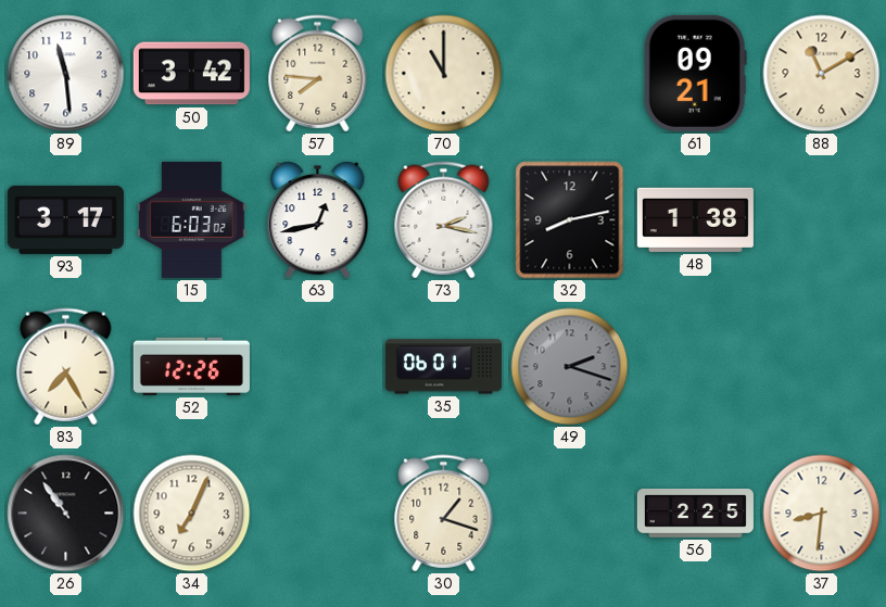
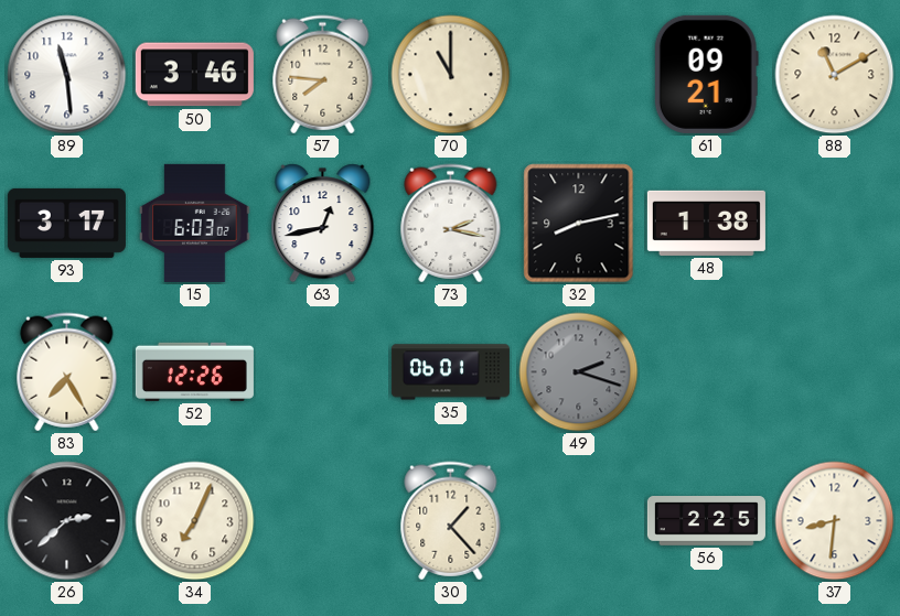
50: 3:42 -> 3:46 (194, 75)
26: 10:54 -> 2:38 (67, 521)
30: 1:18 -> 1:23 (451, 521)
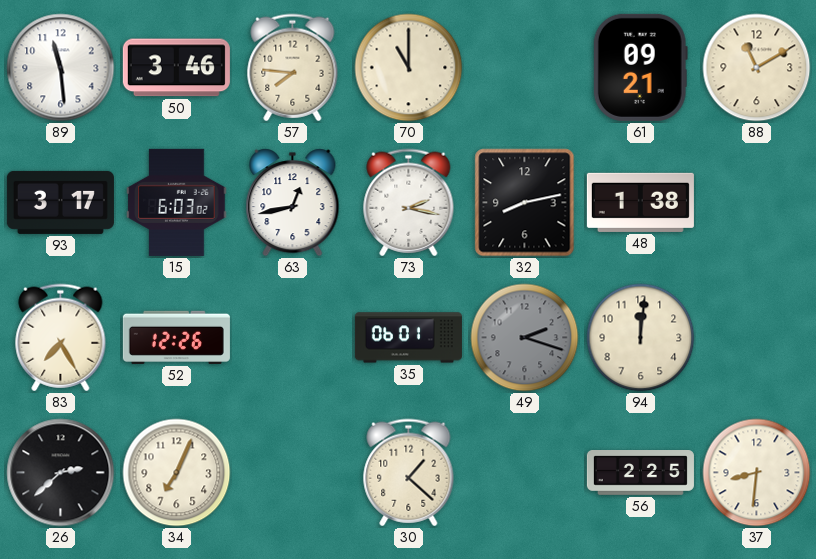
94: none -> 12:01 (641, 338)
30: 1:23 -> 1:22 (409, 473)
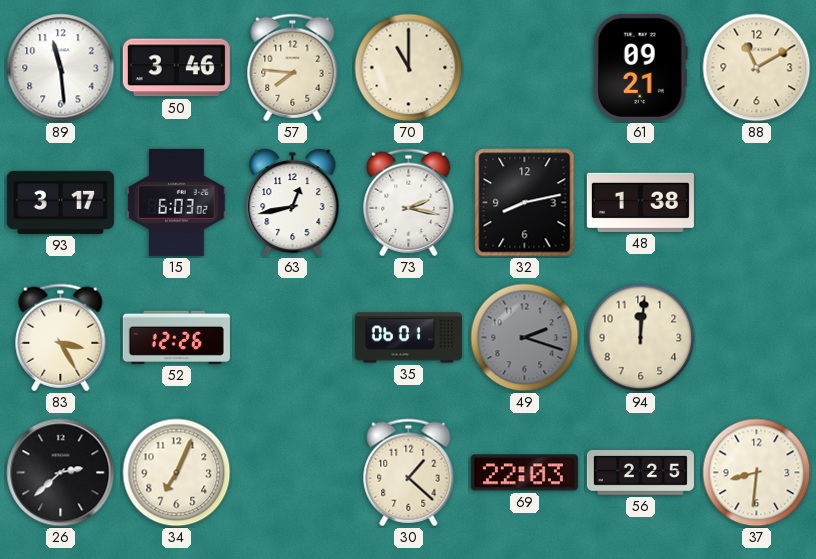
83: 7:25 -> 3:25 (61, 338)
69: none -> 22:03 (524, 473)
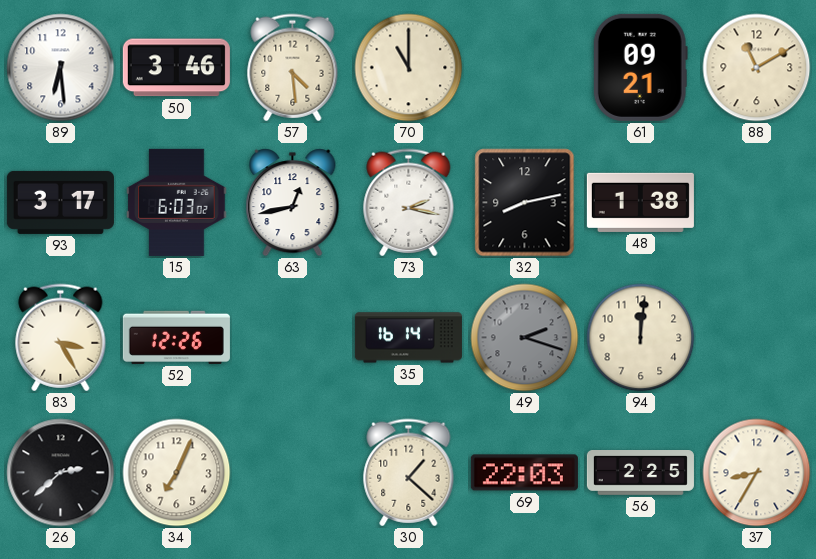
89: 11:29 -> 6:29 (61, 68)
57: 7:46 -> 4:29 (293, 68)
35: 06:01 -> 16:14 (408, 338)
37: 8:31 -> 8:35 (757, 473)
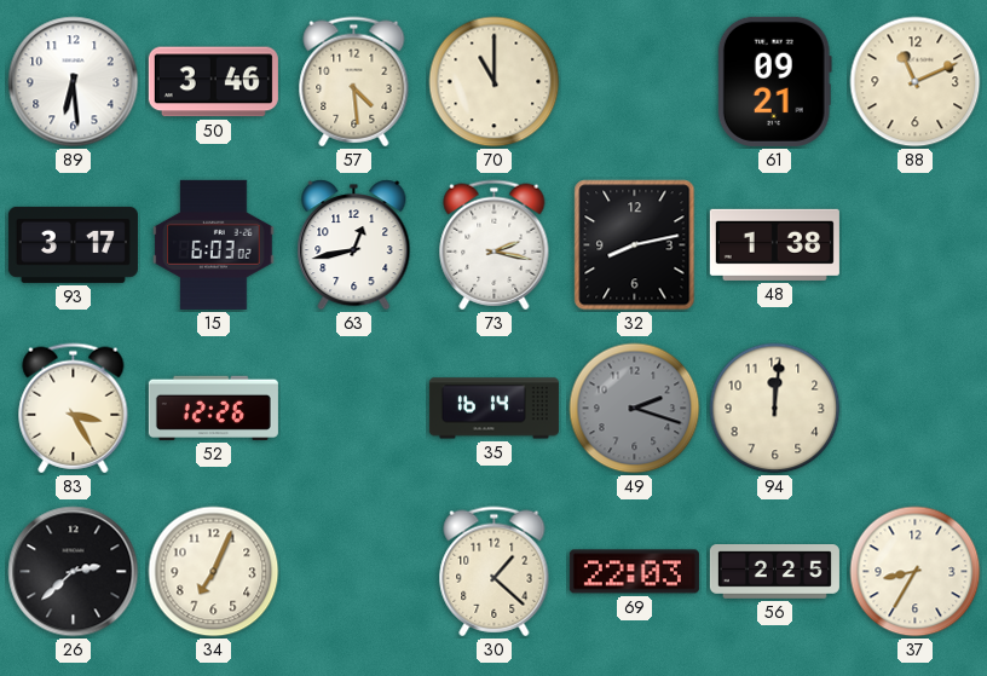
88: 11:10 -> 11:11 (916, 82)
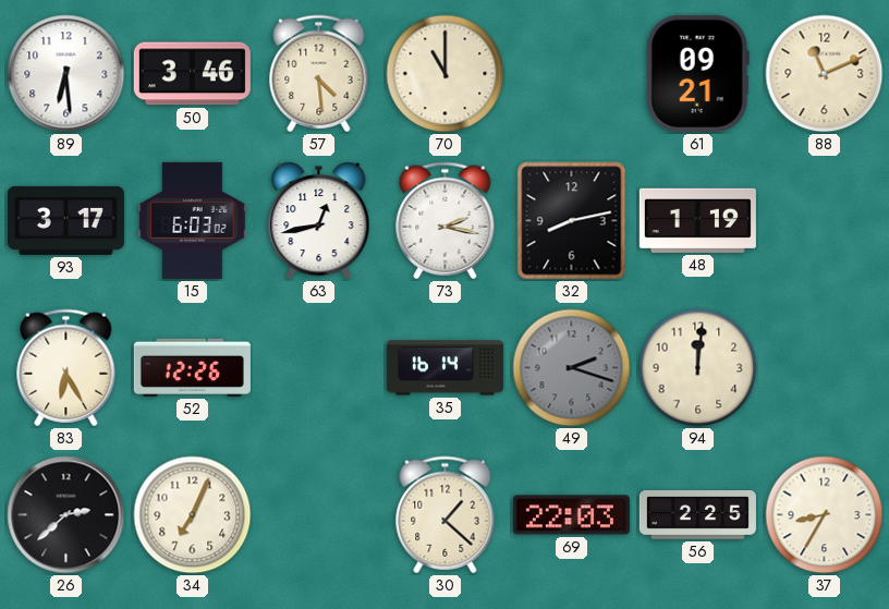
48: 1:38 -> 1:19 (697, 220)
83: 3:25 -> 6:25 (66, 368)
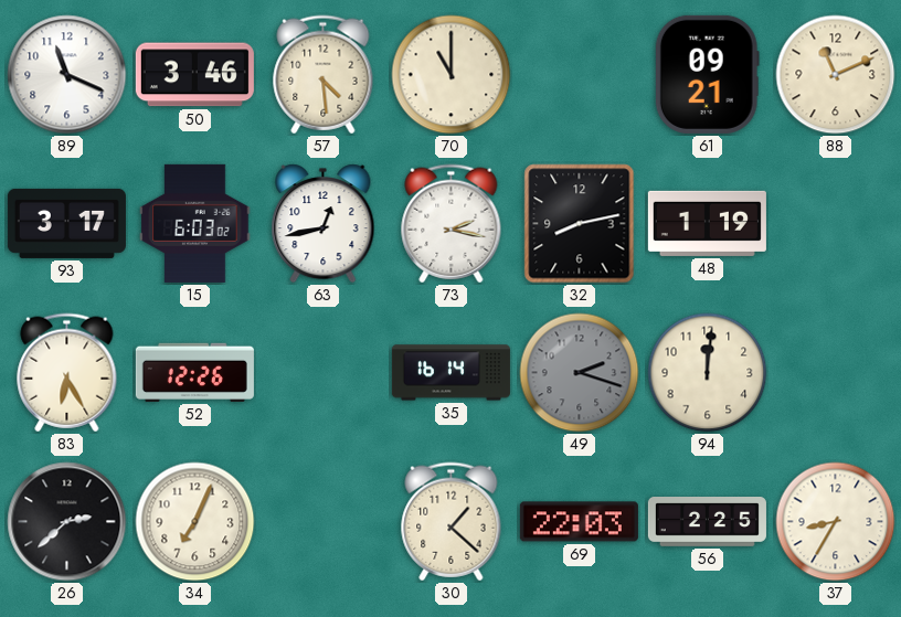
89: 6:29 -> 11:19 (67, 75)
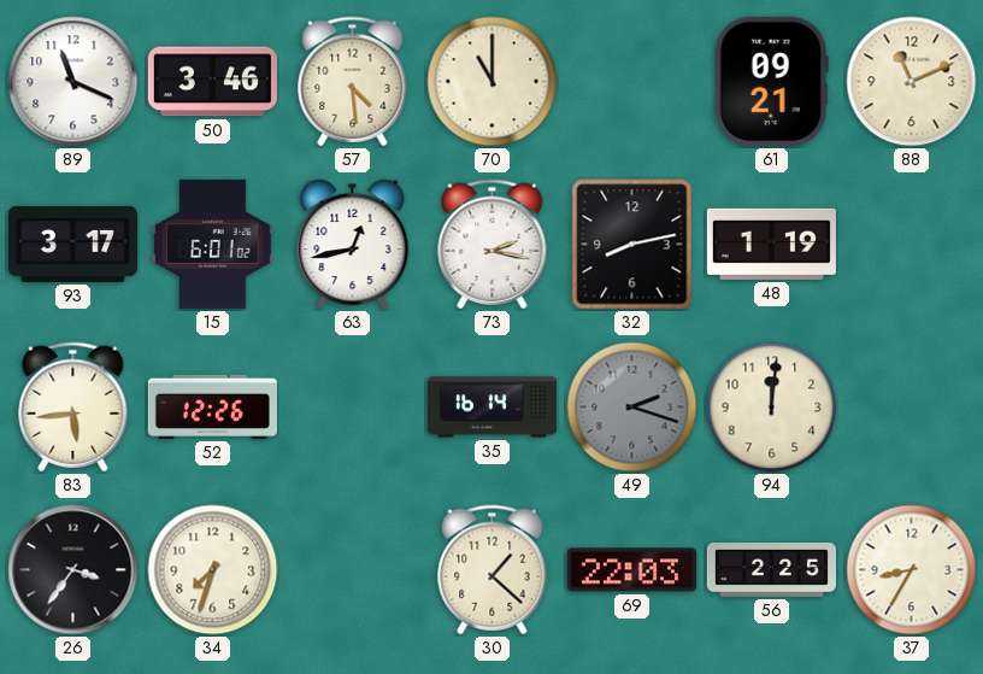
15: 6:03 -> 6:01 (213, 244)
83: 6:25 -> 5:44 (73, 408)
26: 2:38 -> 3:36 (73, 570)
34: 7:04 -> 7:33 (213, 570)
